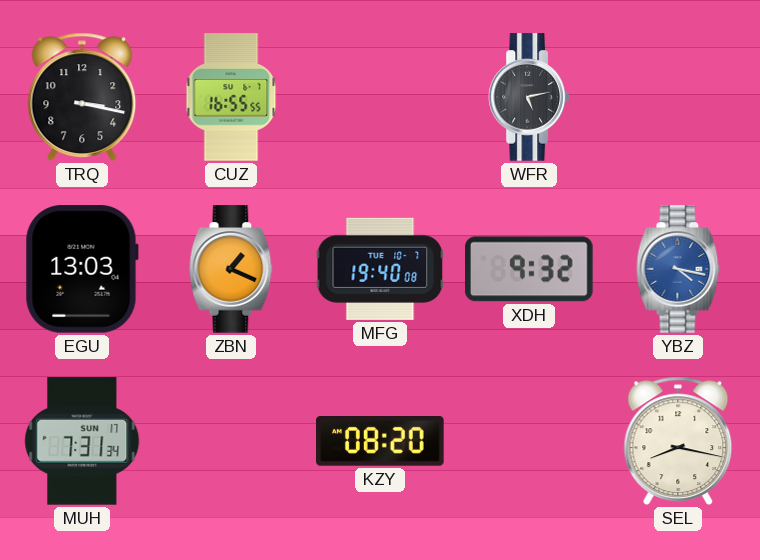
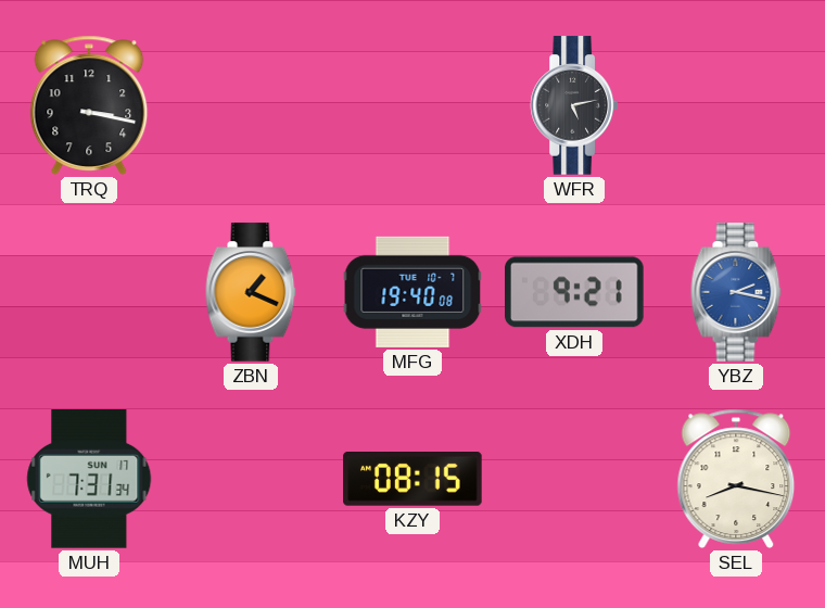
CUZ: 16:55 -> none (231, 97)
EGU: 13:03 -> none (82, 270)
XDH: 9:32 -> 9:21 (575, 292)
YBZ: 4:17 -> 2:17 (736, 292)
KZY: 08:20 -> 08:15 (412, 479)
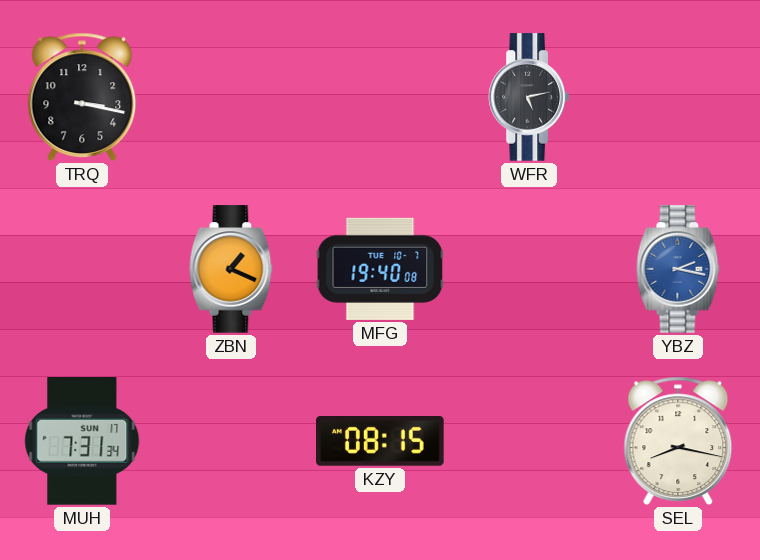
XDH: 9:21 -> none (575, 292)
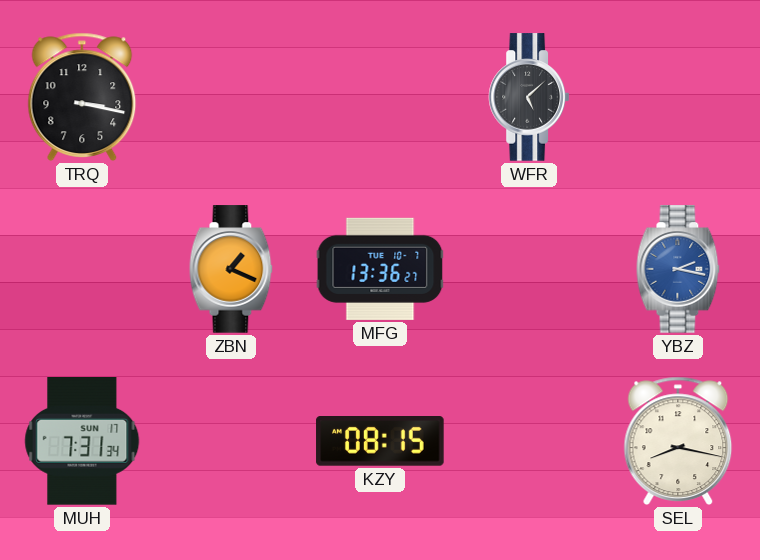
WFR: 5:13 -> 5:08 (528, 97)
MFG: 19:40 -> 13:36 (380, 269)
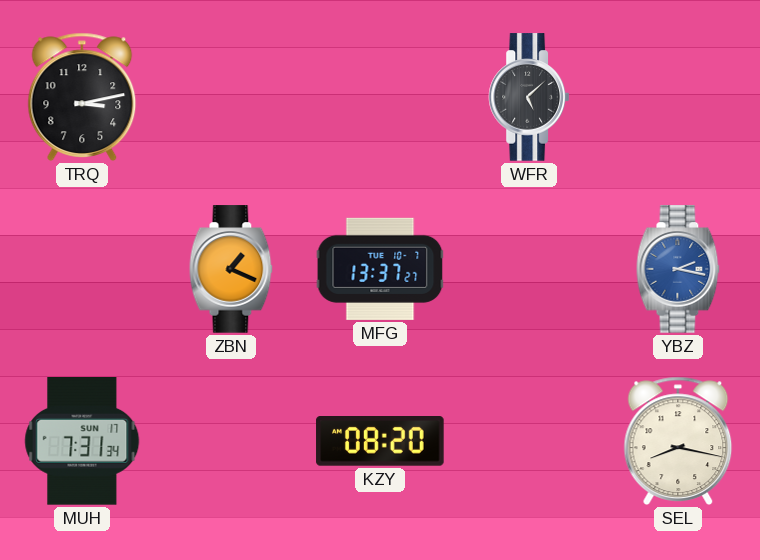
TRQ: 3:17 -> 3:13 (82, 97)
MFG: 13:36 -> 13:37 (380, 269)
KZY: 08:15 -> 08:20 (380, 441)
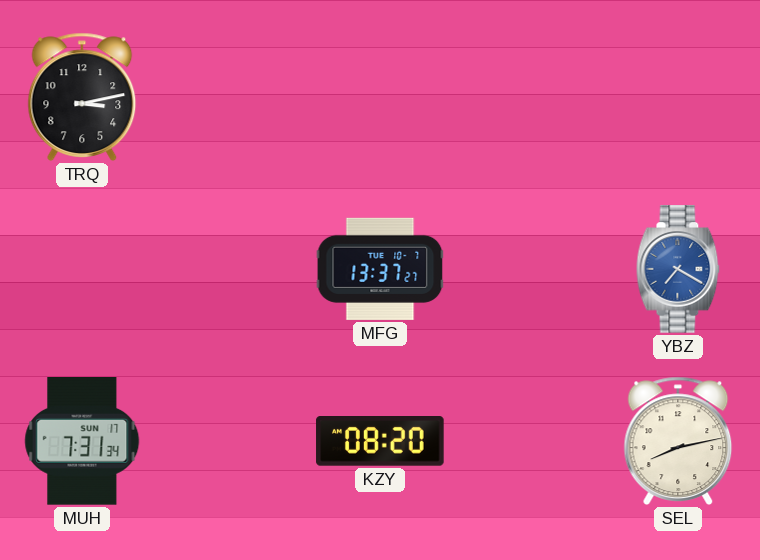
WFR: 5:08 -> none (528, 97)
ZBN: 1:19 -> none (231, 269)
YBZ: 2:17 -> 7:20 (678, 269)
SEL: 8:17 -> 8:13 (678, 441)
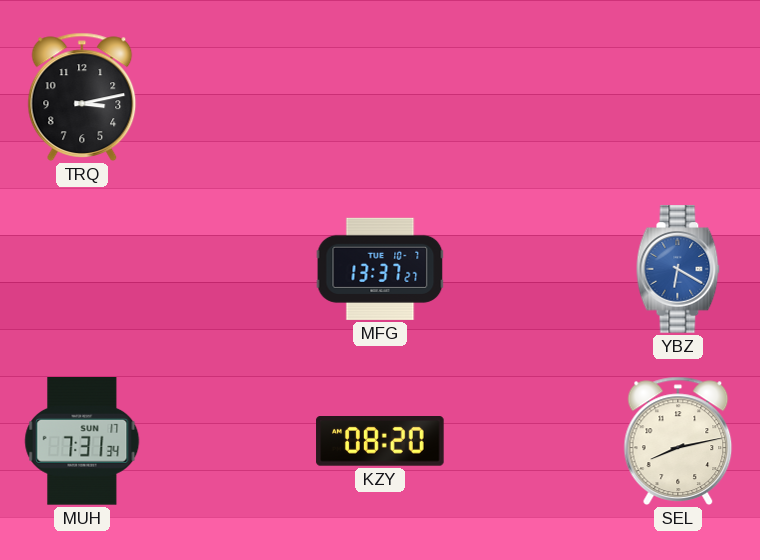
YBZ: 7:20 -> 6:20 (678, 269)
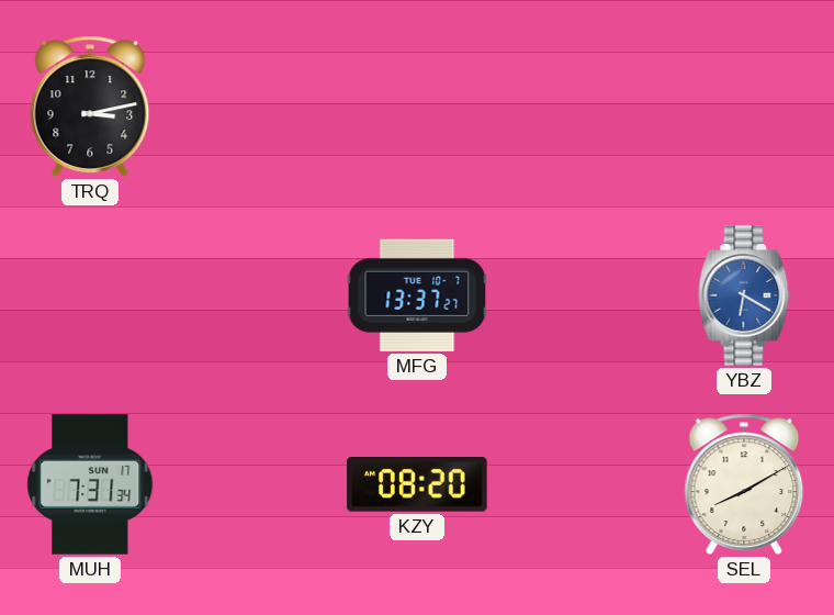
SEL: 8:13 -> 8:10 (744, 484)
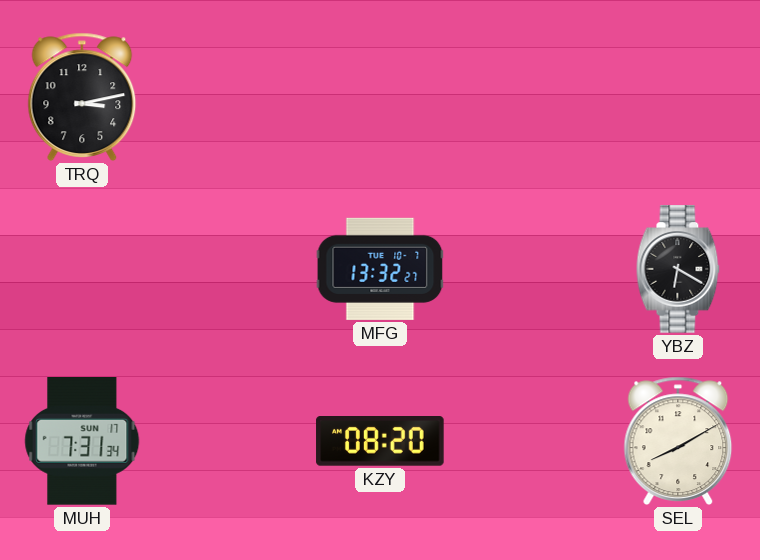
MFG: 13:37 -> 13:32 (380, 269)
YBZ dial: blue -> black (678, 269)
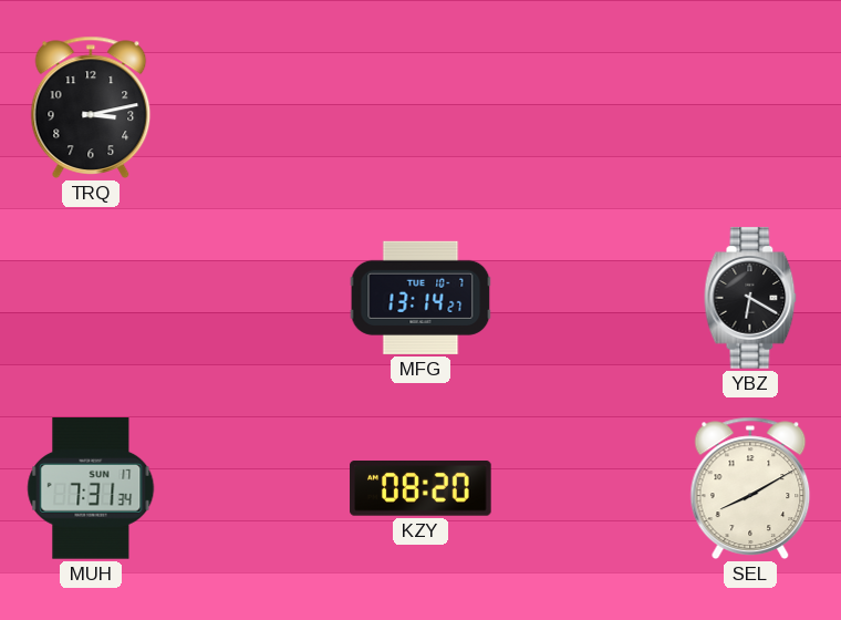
MFG: 13:32 -> 13:14 (420, 298)
